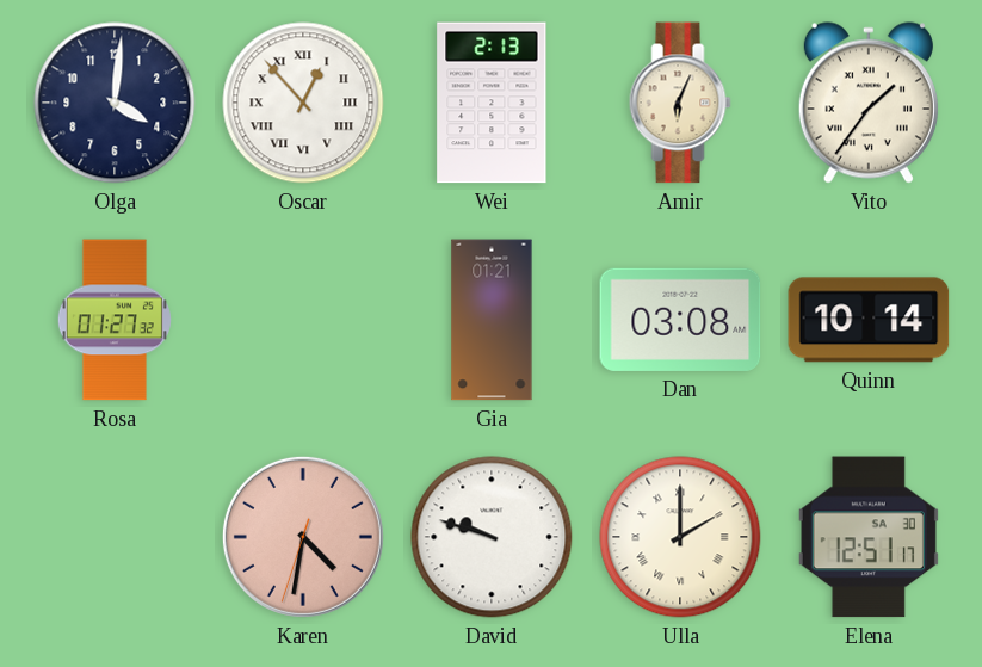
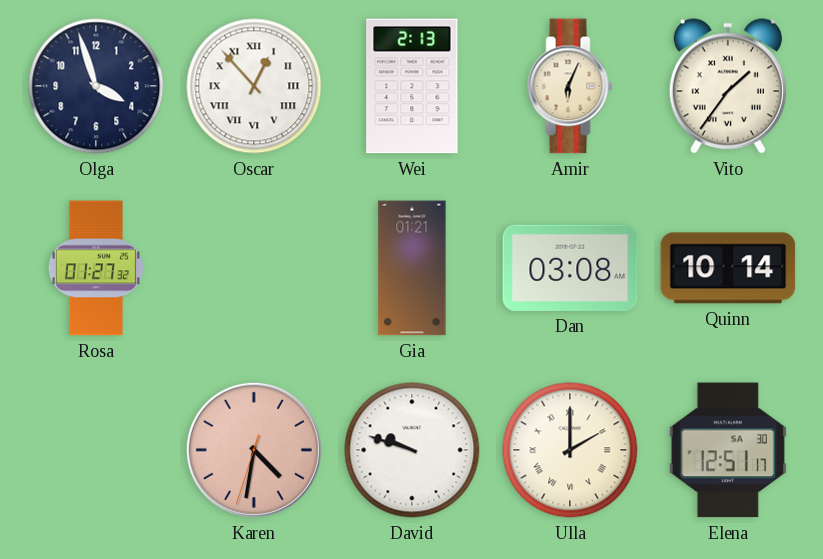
Olga: 4:01 -> 3:57 (96, 86)
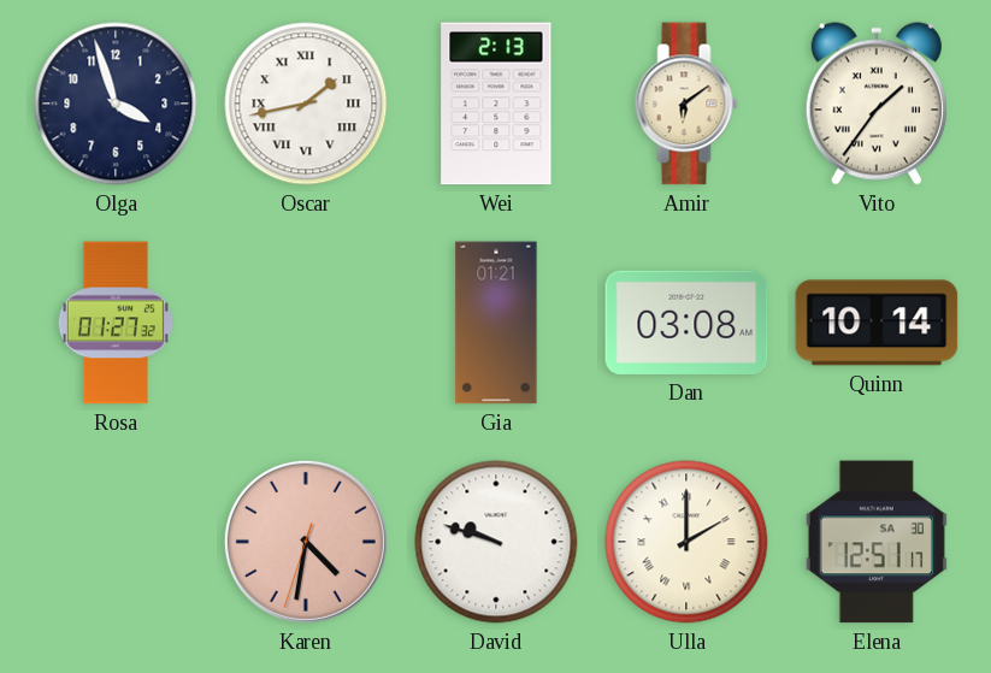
Oscar: 12:53 -> 1:43 (306, 104)
Amir: 6:04 -> 6:09 (686, 104)
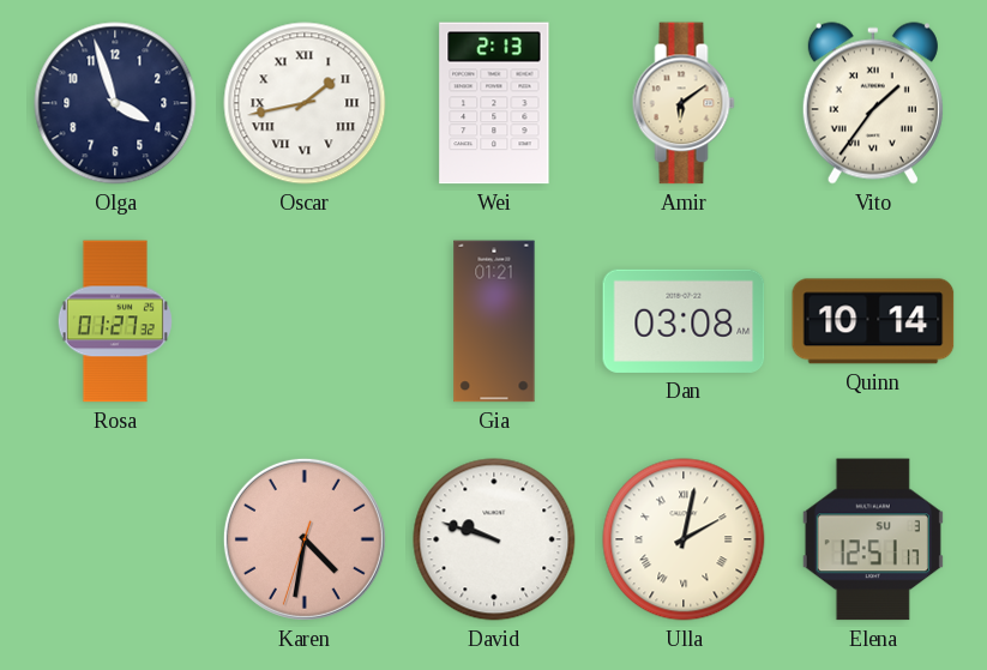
Ulla: 2:00 -> 2:02 (684, 539)
Elena date: SA 30 -> SU 3 (873, 539)
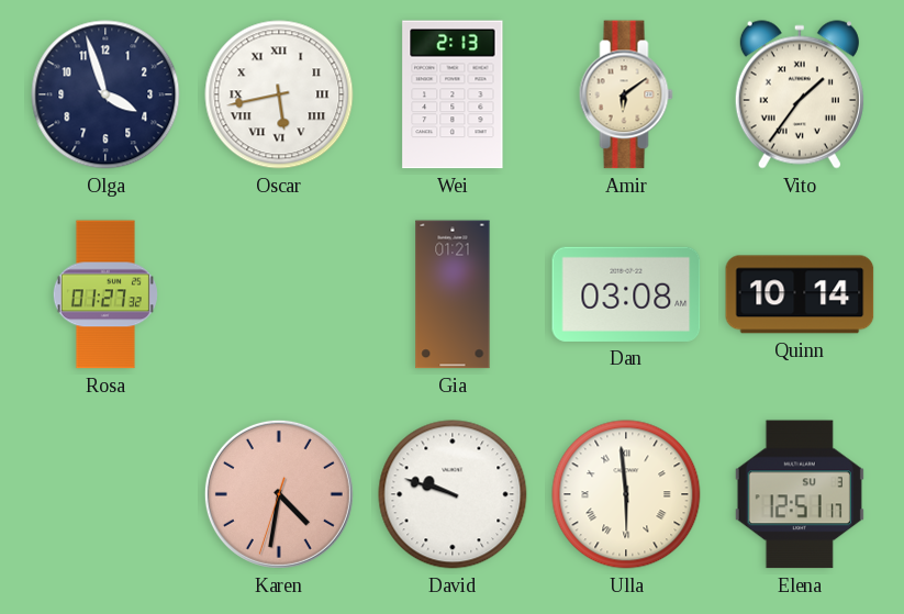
Oscar: 1:43 -> 5:43 (279, 94)
Ulla: 2:02 -> 5:59 (626, 494)
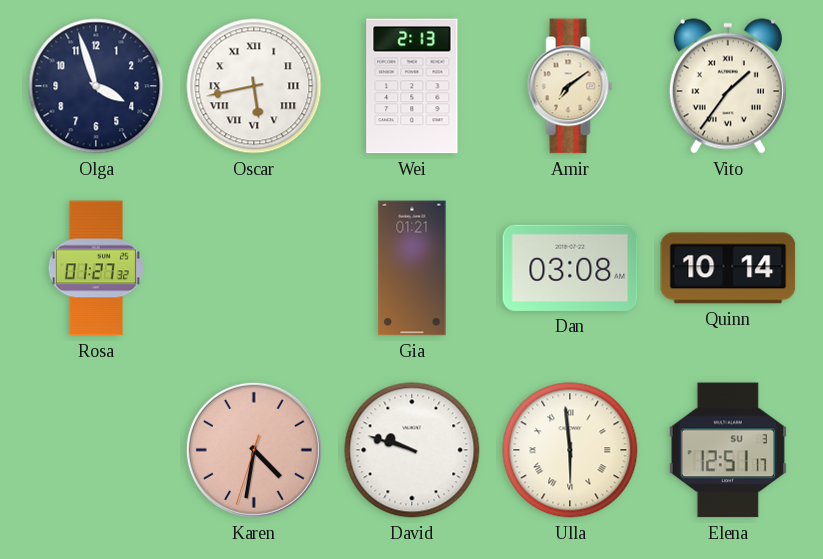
Amir: 6:09 -> 7:09 (570, 86)
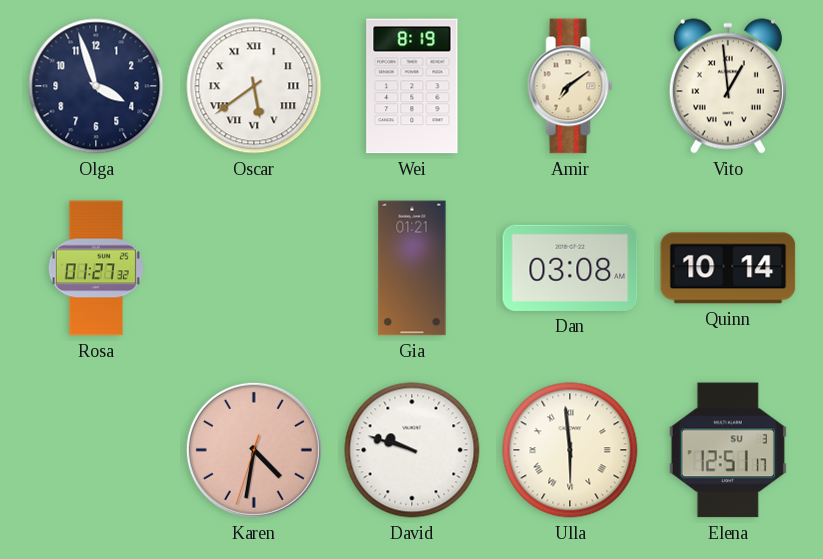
Oscar: 5:43 -> 5:39 (254, 86)
Wei: 2:13 -> 8:19 (412, 86)
Vito: 1:36 -> 12:59 (728, 86)
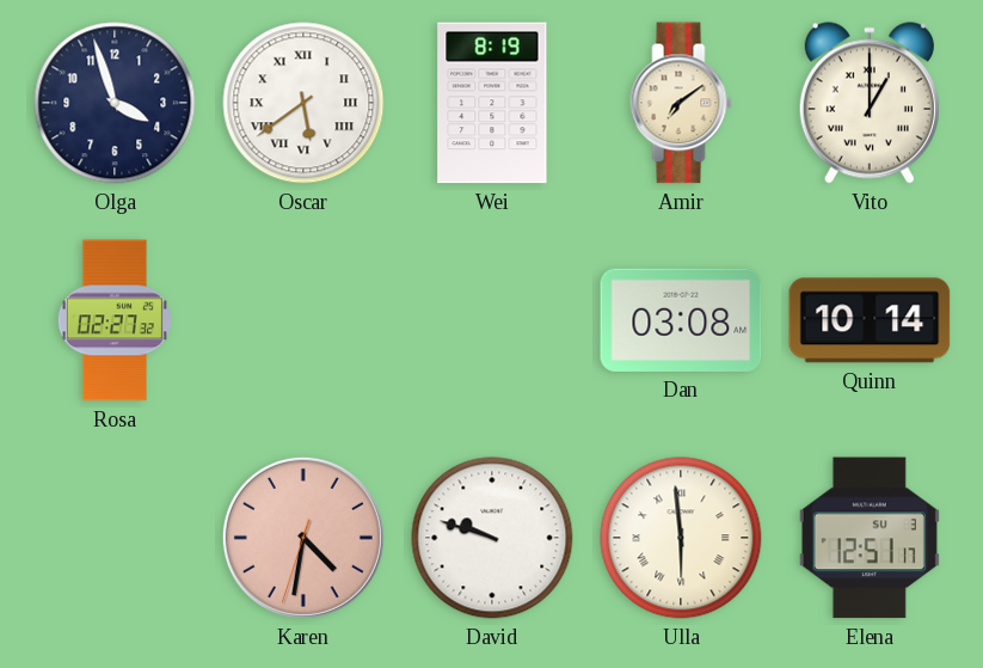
Vito: 12:59 -> 1:00 (870, 103)
Rosa: 01:27 -> 02:27 (115, 320)
Gia: 01:21 -> none (412, 268)
